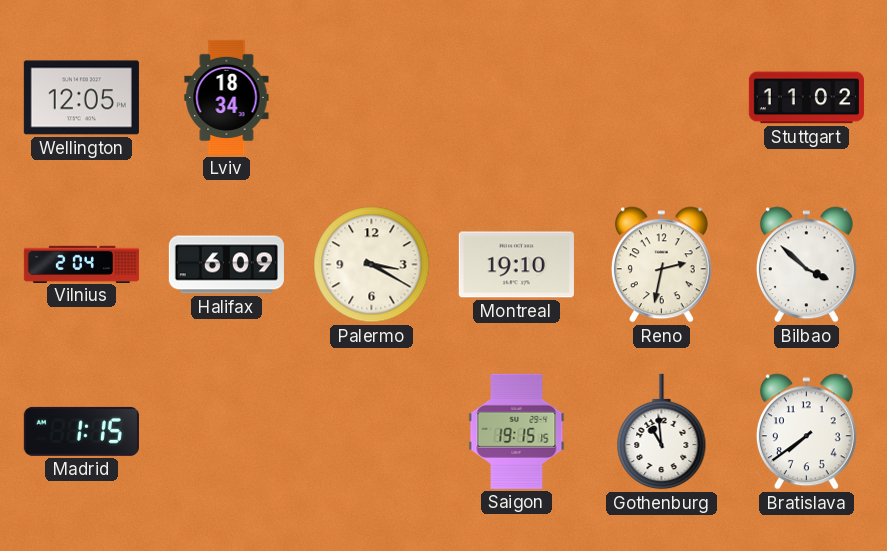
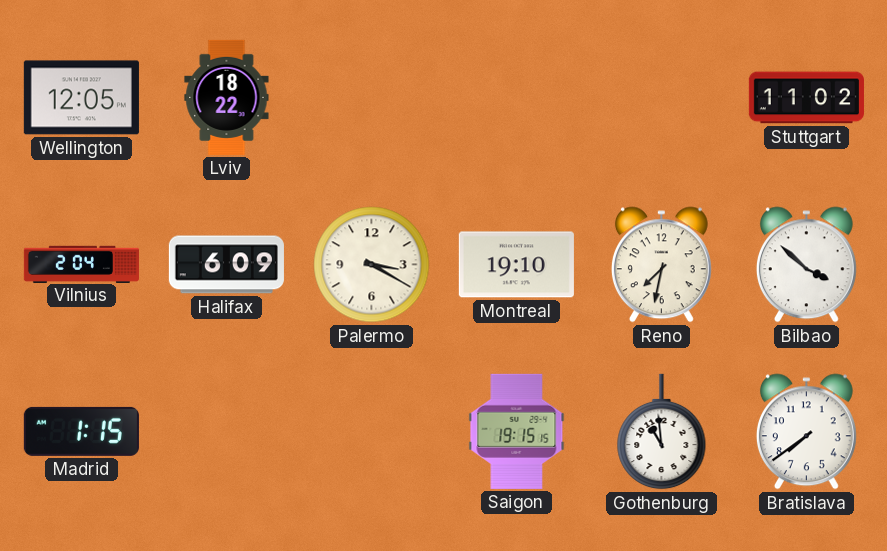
Lviv: 18:34 -> 18:22 (227, 97)
Reno: 2:32 -> 7:32 (661, 265)
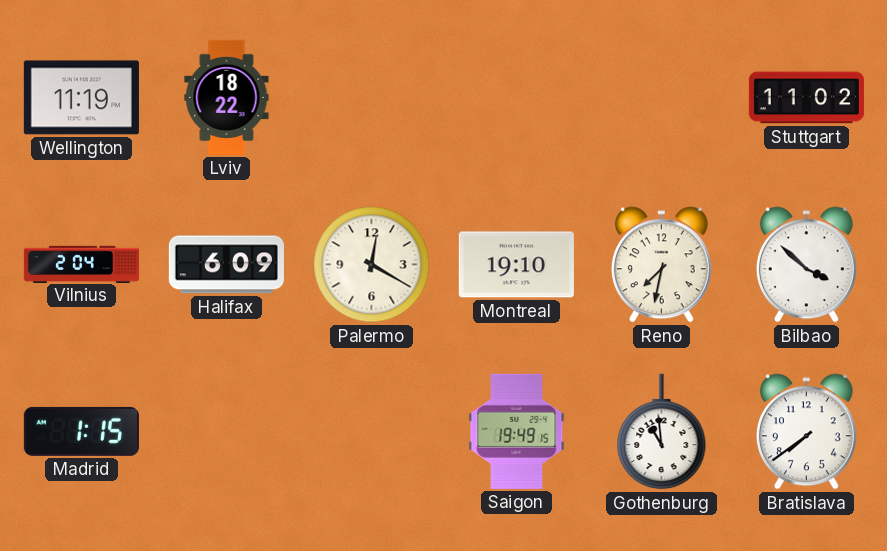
Wellington: 12:05 -> 11:19 (81, 98)
Palermo: 3:20 -> 12:20 (372, 265)
Saigon: 19:15 -> 19:49 (517, 431)
